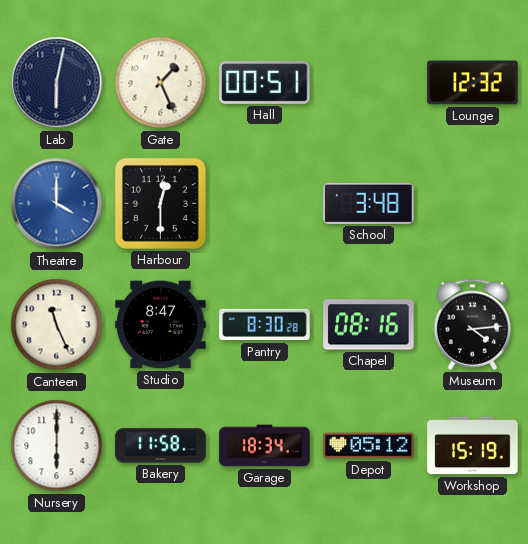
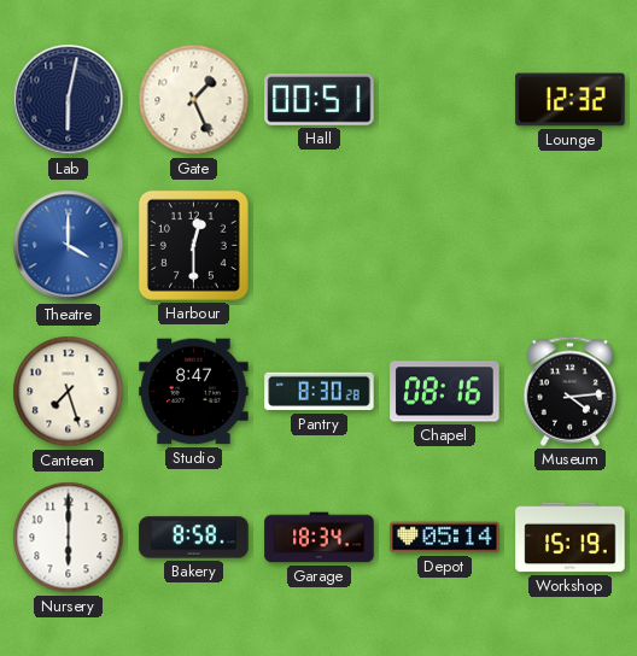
School: 3:48 -> none (369, 203)
Canteen: 11:26 -> 7:27 (69, 392)
Bakery: 11:58 -> 8:58 (194, 538)
Depot: 05:12 -> 05:14 (445, 538)
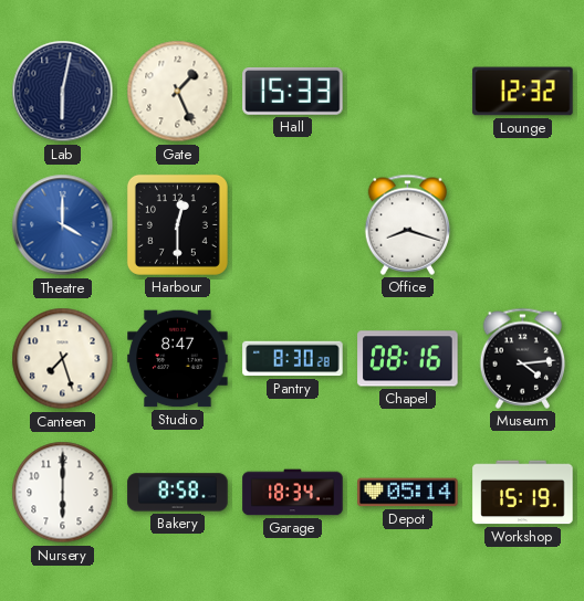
Hall: 00:51 -> 15:33 (293, 91)
Office: none -> 8:18 (408, 224)
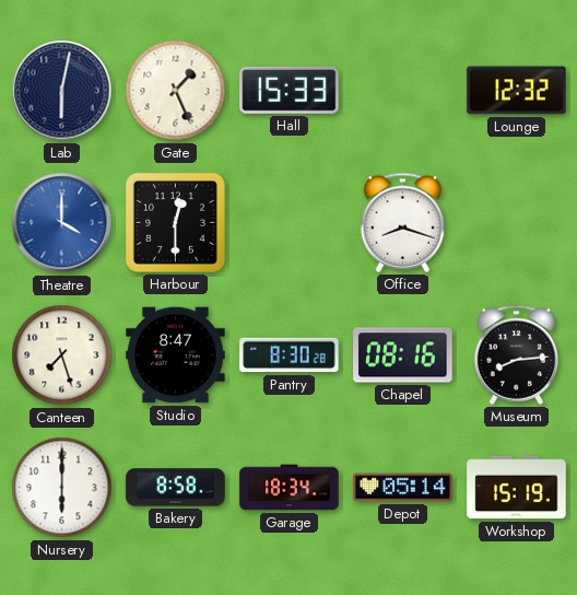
Museum: 4:14 -> 8:14 (517, 354)
